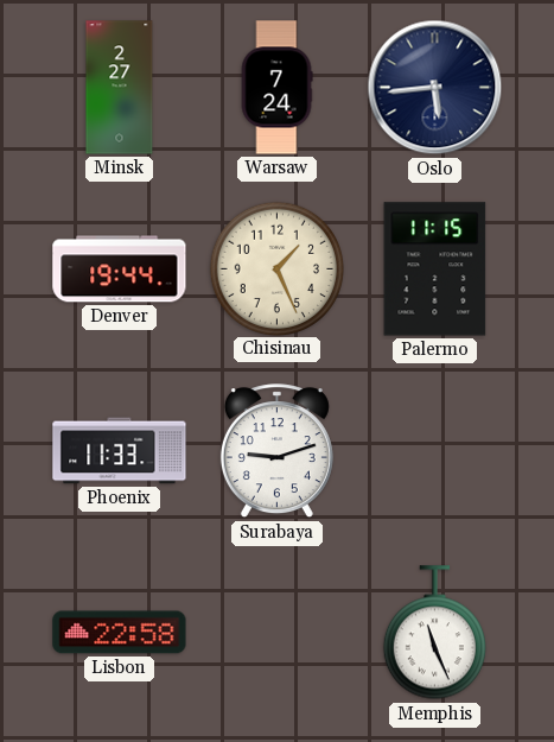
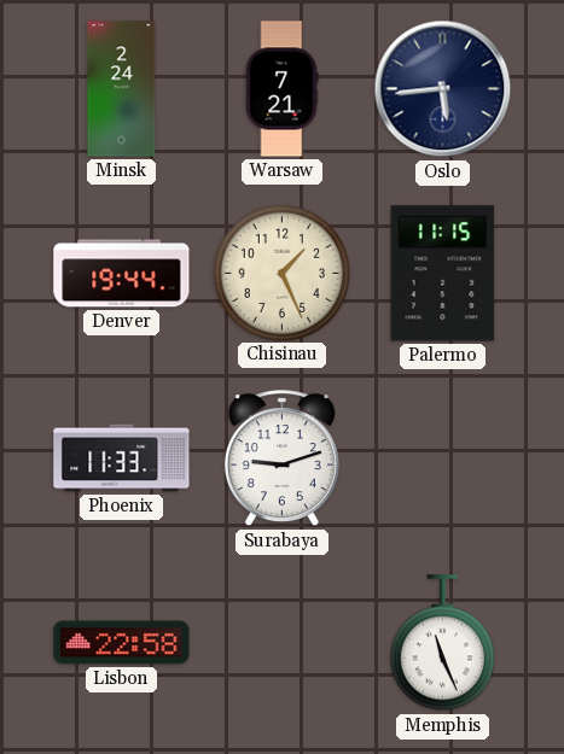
Minsk: 2:27 -> 2:24 (122, 89)
Warsaw: 7:24 -> 7:21 (281, 89)
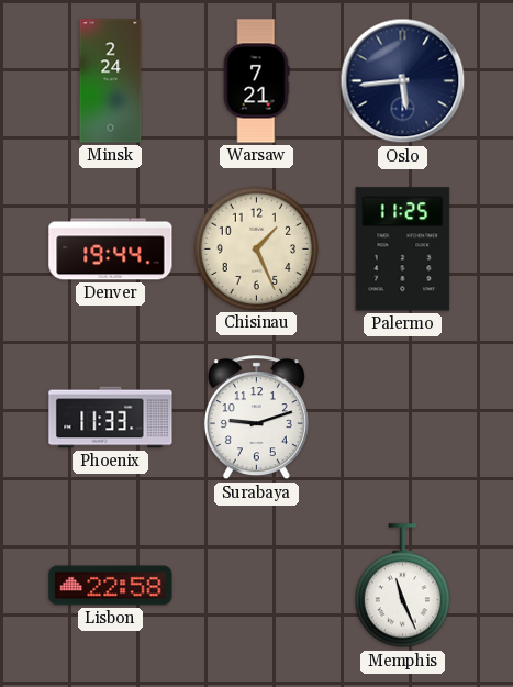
Palermo: 11:15 -> 11:25 (403, 250)
